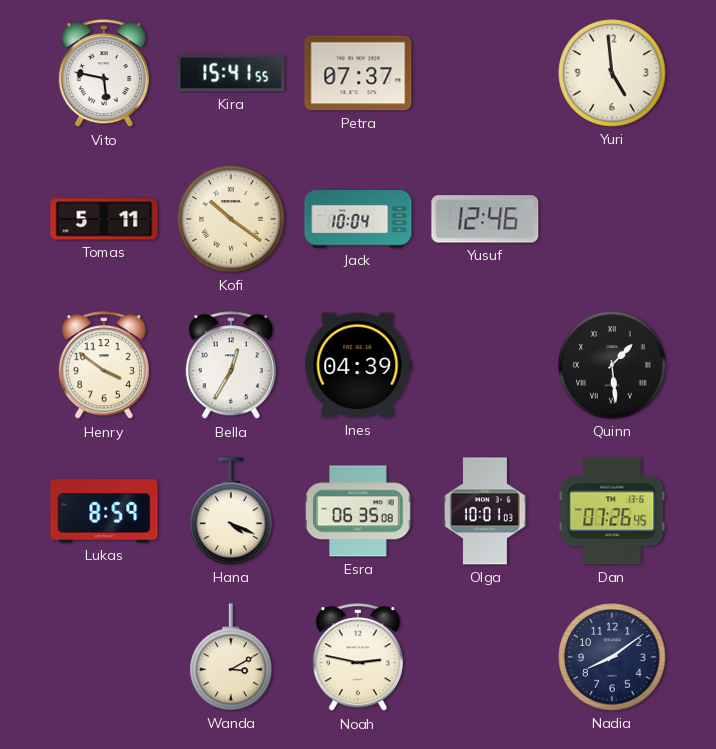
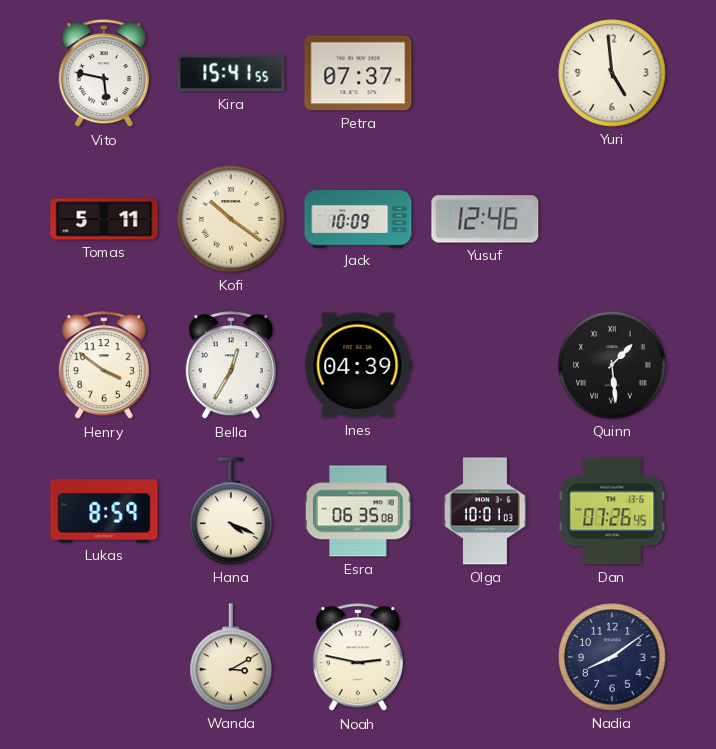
Jack: 10:04 -> 10:09 (358, 219)
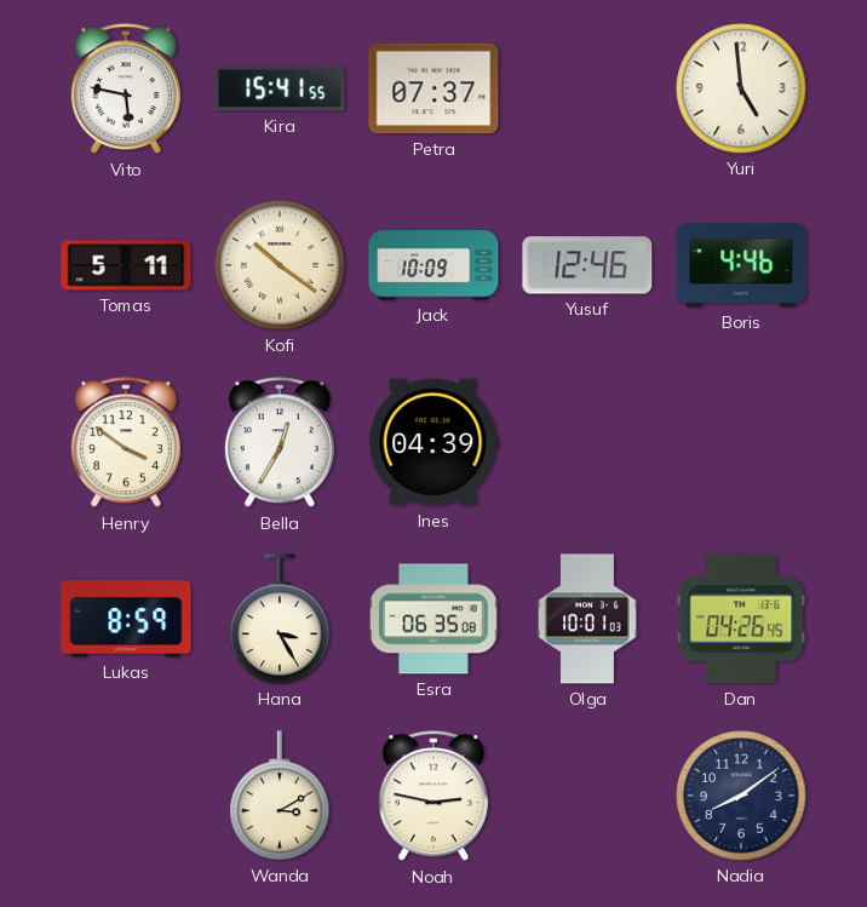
Boris: none -> 4:46 (741, 265)
Quinn: 1:29 -> none (612, 365)
Hana: 4:19 -> 3:25 (280, 619)
Dan: 07:26 -> 04:26 (741, 619)
